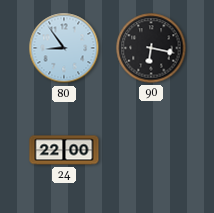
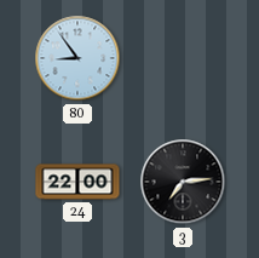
90: 6:17 -> none (151, 48)
3: none -> 7:14 (183, 182)
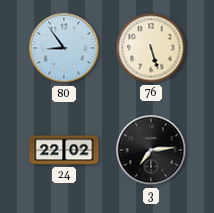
76: none -> 5:27 (151, 48)
24: 22:00 -> 22:02 (64, 150)
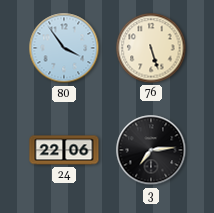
80: 8:54 -> 3:54 (64, 48)
24: 22:02 -> 22:06 (64, 150)
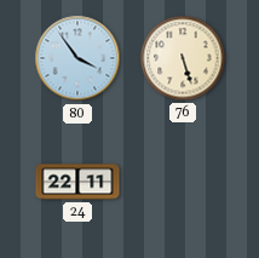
24: 22:06 -> 22:11 (77, 182)
3: 7:14 -> none (151, 150)
